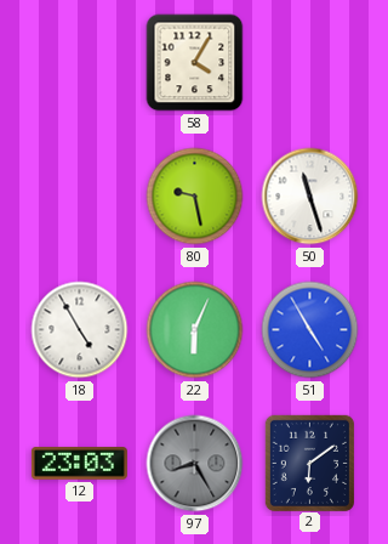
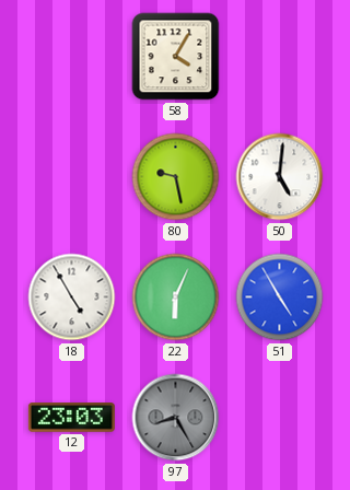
50: 11:27 -> 5:01 (280, 177)
2: 6:09 -> none (309, 463)
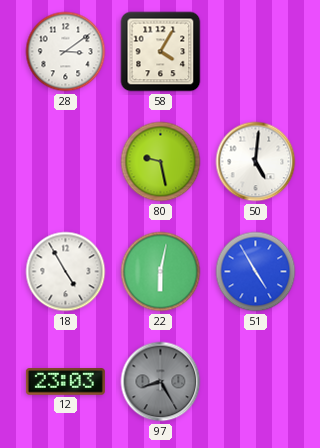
28: none -> 3:09 (66, 52)
22: 6:04 -> 6:02 (161, 272)
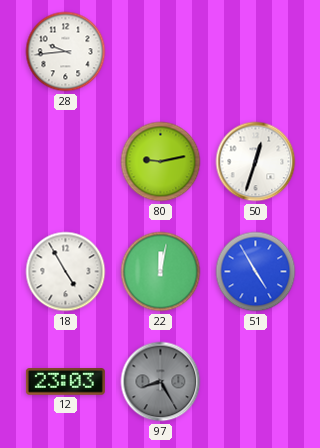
28: 3:09 -> 9:44 (66, 52)
58: 4:05 -> none (161, 52)
80: 9:28 -> 9:13 (161, 162)
50: 5:01 -> 12:33 (256, 162)
22: 6:02 -> 12:02 (161, 272)
